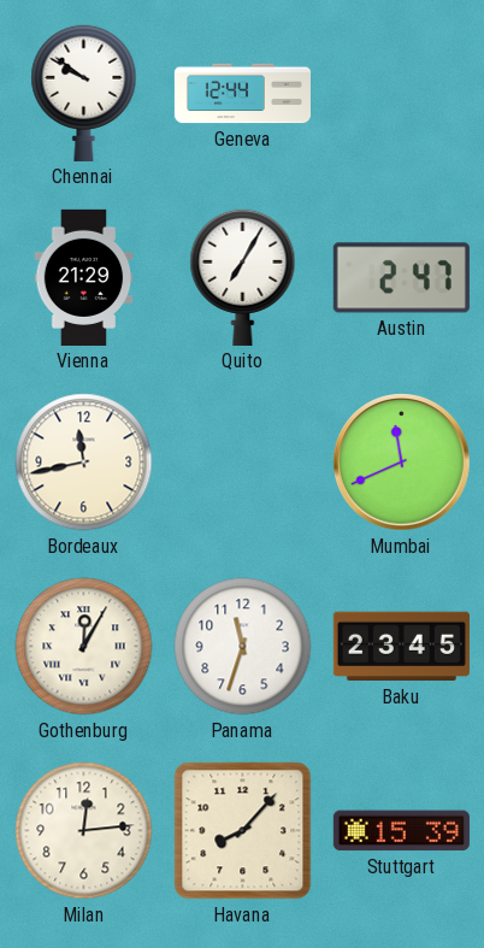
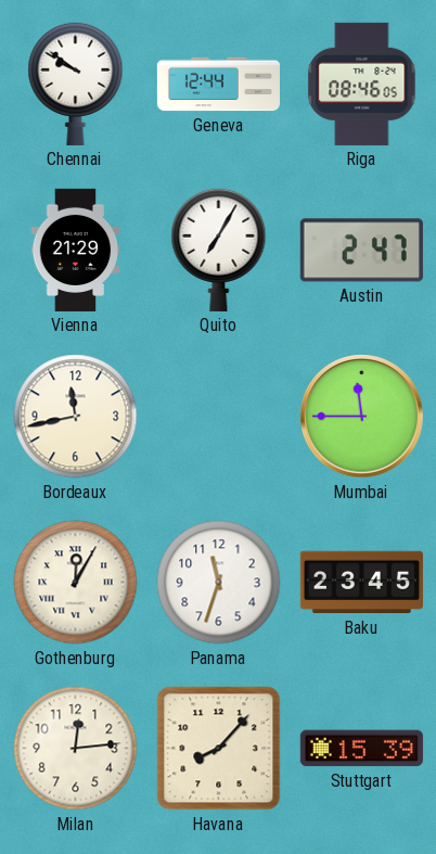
Riga: none -> 08:46 (362, 84)
Mumbai: 11:41 -> 11:45 (362, 417)
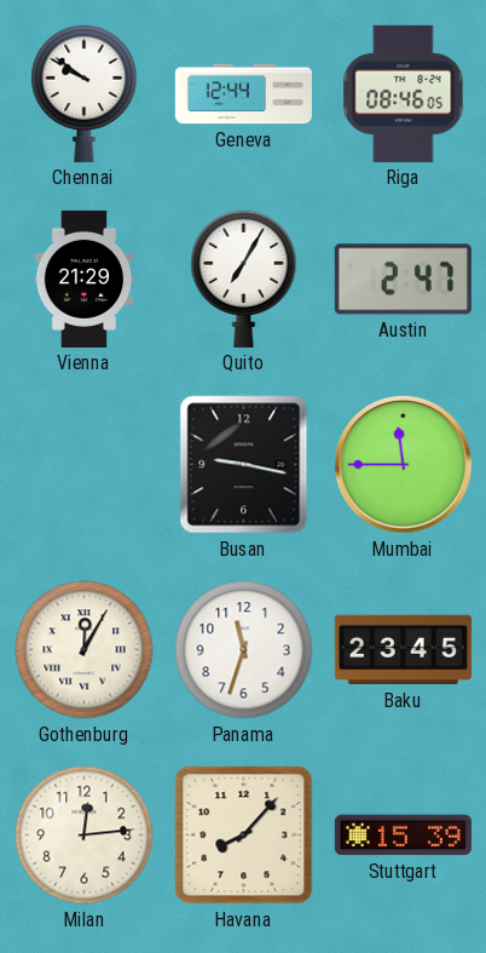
Bordeaux: 11:43 -> none (76, 417)
Busan: none -> 9:17 (244, 465)
